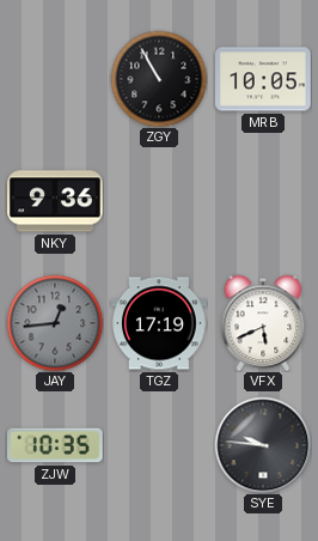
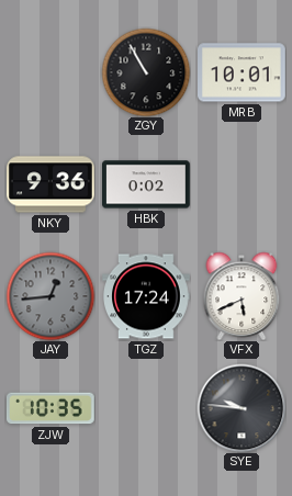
MRB: 10:05 -> 10:01 (243, 72)
HBK: none -> 0:02 (147, 184)
TGZ: 17:19 -> 17:24 (147, 296)
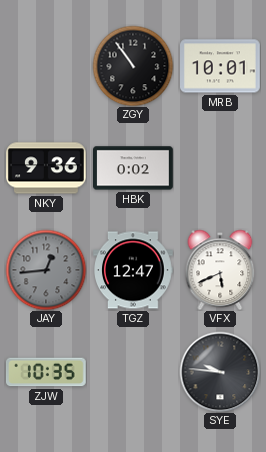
ZGY: 10:55 -> 10:54 (133, 66)
TGZ: 17:24 -> 12:47 (134, 270)
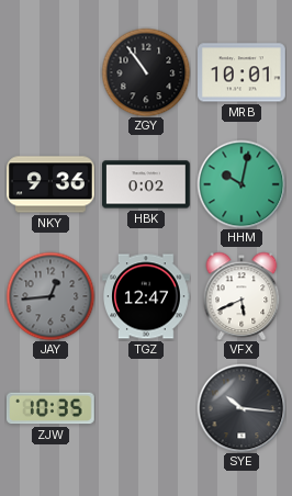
HHM: none -> 10:02 (242, 184)
SYE: 9:46 -> 10:16 (242, 408)
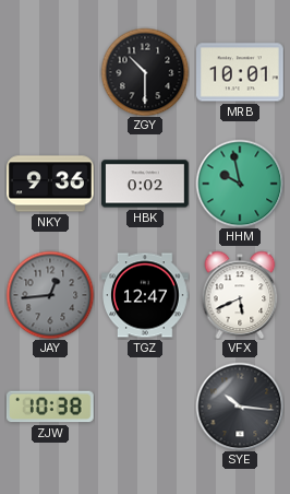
ZGY: 10:54 -> 10:30 (145, 72)
HHM: 10:02 -> 9:58 (240, 184)
ZJW: 10:35 -> 10:38 (50, 407)
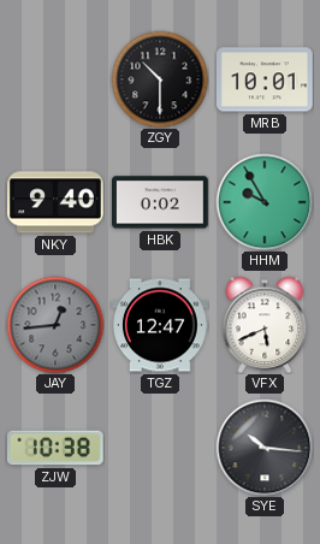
NKY: 9:36 -> 9:40 (57, 202)
HHM: 9:58 -> 9:55 (265, 202)
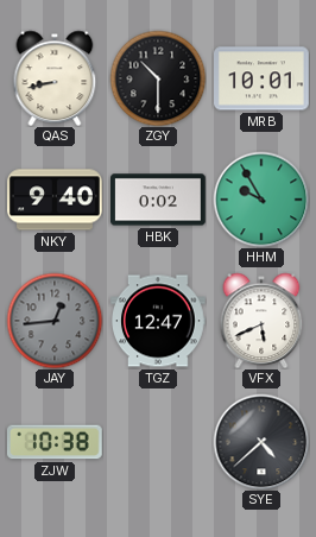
QAS: none -> 8:43 (55, 78)
SYE: 10:16 -> 4:38 (261, 442)
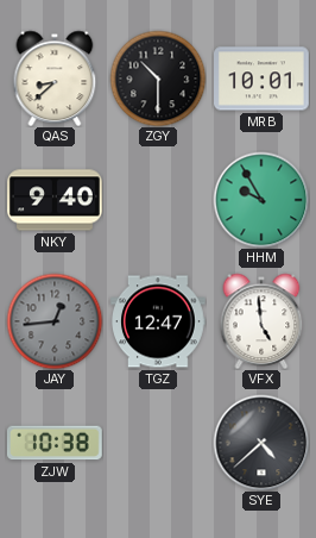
QAS: 8:43 -> 8:38 (55, 79)
HBK: 0:02 -> none (159, 200)
VFX: 5:41 -> 4:59 (261, 321)
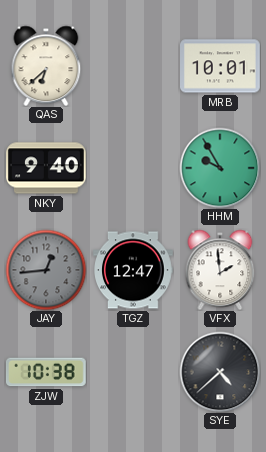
QAS: 8:38 -> 6:38 (46, 66)
ZGY: 10:30 -> none (158, 79)
VFX: 4:59 -> 1:59 (220, 270)
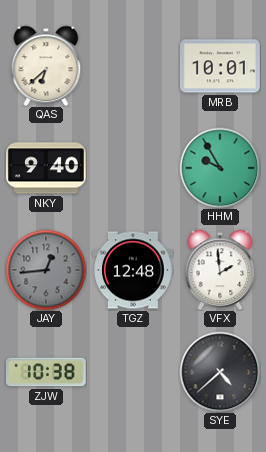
TGZ: 12:47 -> 12:48 (134, 270)
